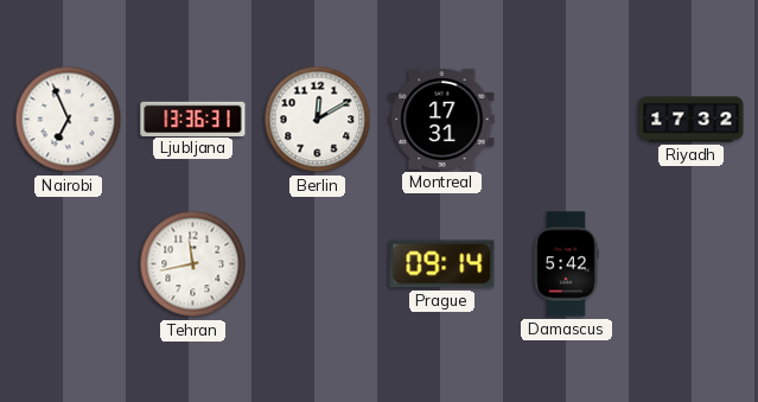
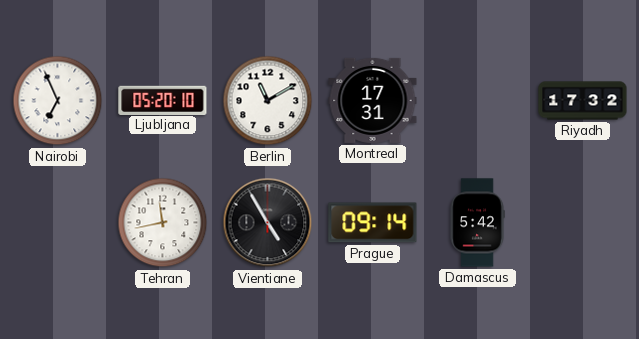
Ljubljana: 13:36 -> 05:20 (163, 100)
Berlin: 12:10 -> 11:10 (268, 101)
Vientiane: none -> 4:55 (268, 223)
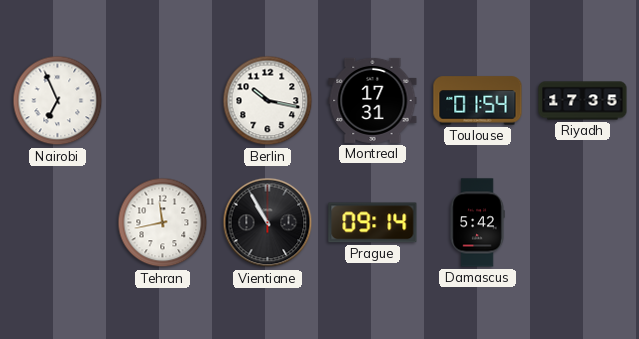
Ljubljana: 05:20 -> none (163, 100)
Berlin: 11:10 -> 10:17 (268, 101)
Toulouse: none -> 01:54 (478, 101)
Riyadh: 17:32 -> 17:35 (583, 101)
Vientiane: 4:55 -> 10:55 (268, 223)
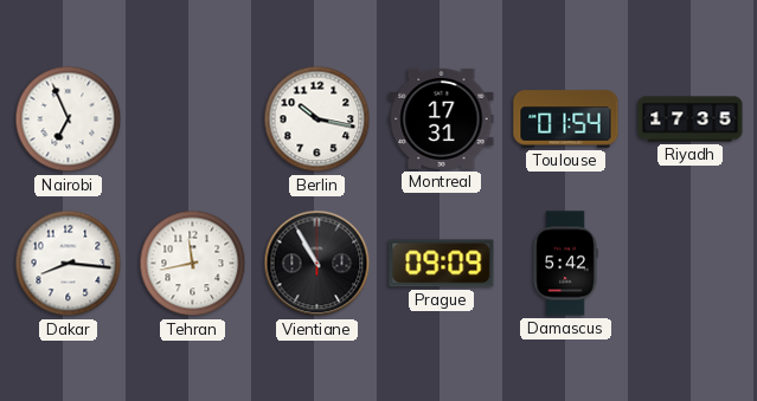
Dakar: none -> 8:16 (69, 264)
Prague: 09:14 -> 09:09 (442, 264)
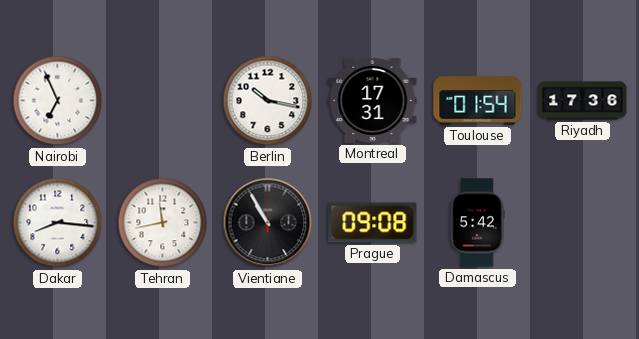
Riyadh: 17:35 -> 17:36 (583, 101)
Prague: 09:09 -> 09:08 (373, 223)
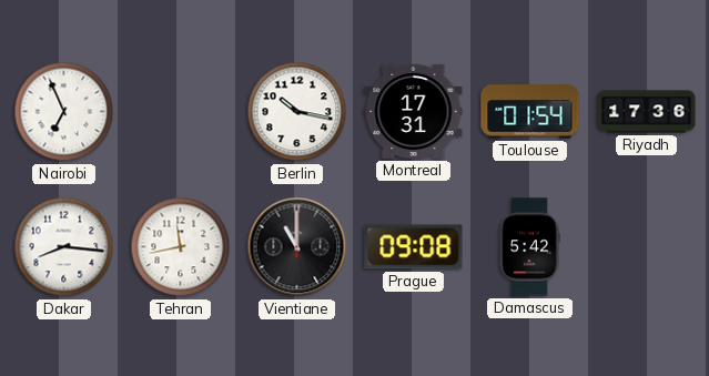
Vientiane: 10:55 -> 11:00 (297, 247)
